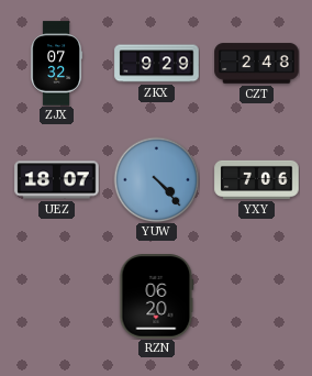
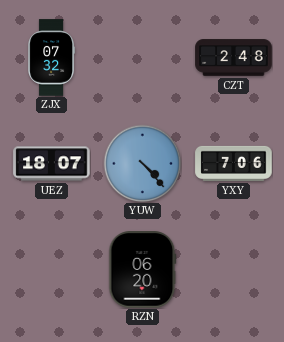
ZKX: 9:29 -> none (157, 64)
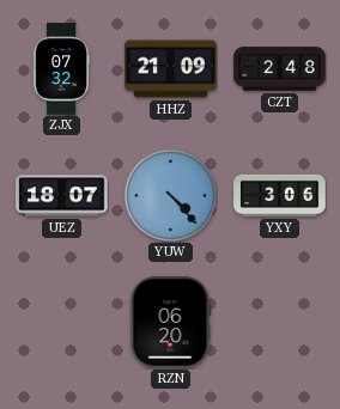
HHZ: none -> 21:09 (171, 69)
YXY: 7:06 -> 3:06 (280, 195)
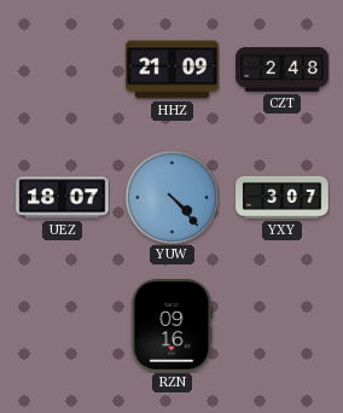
ZJX: 07:32 -> none (62, 69)
YXY: 3:06 -> 3:07 (283, 197)
RZN: 06:20 -> 09:16 (173, 326)
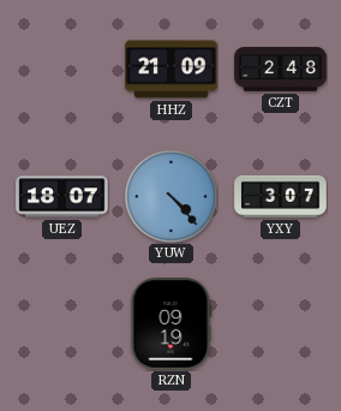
RZN: 09:16 -> 09:19 (172, 324)
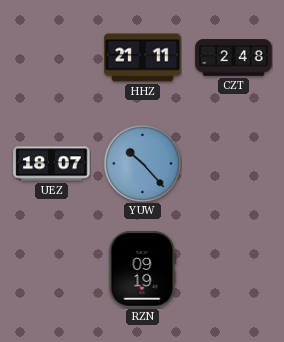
HHZ: 21:09 -> 21:11 (143, 58)
YUW: 4:23 -> 10:23 (142, 163)
YXY: 3:07 -> none (281, 196)
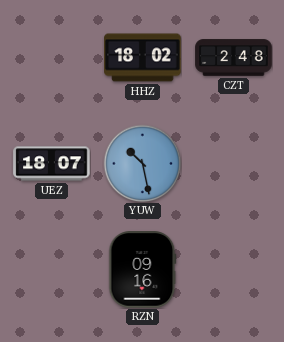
HHZ: 21:11 -> 18:02 (143, 58)
YUW: 10:23 -> 10:28 (142, 163)
RZN: 09:19 -> 09:16 (143, 270)
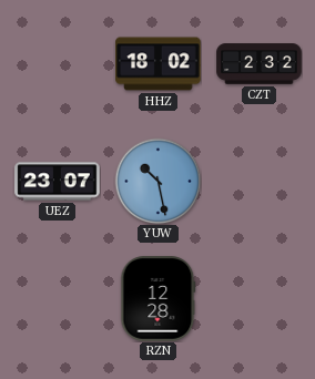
CZT: 2:48 -> 2:32 (260, 64)
UEZ: 18:07 -> 23:07 (58, 182)
RZN: 09:16 -> 12:28 (159, 299)
